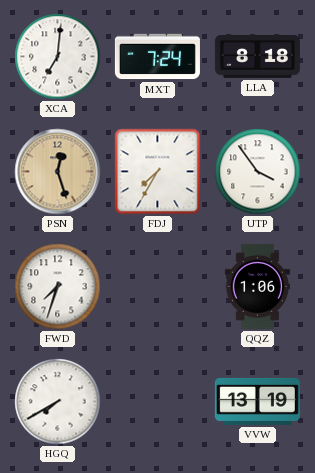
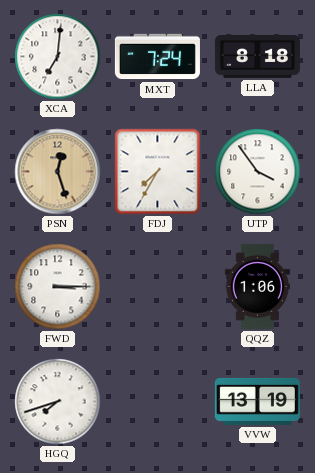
FWD: 7:33 -> 3:15 (58, 287)
HGQ: 7:40 -> 7:42 (58, 402)
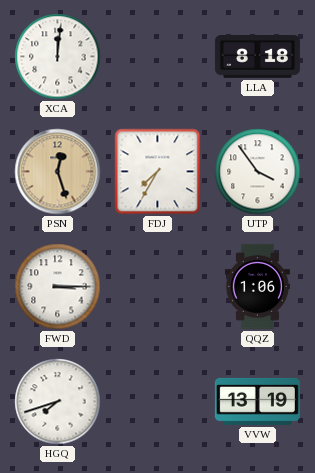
XCA: 7:01 -> 12:01 (58, 57)
MXT: 7:24 -> none (157, 57)
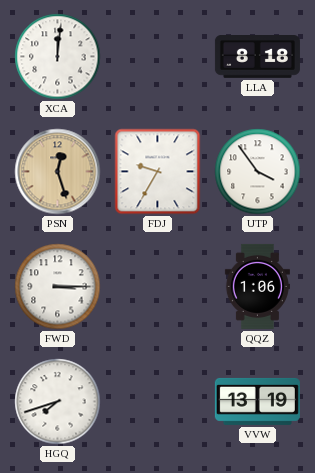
FDJ: 7:35 -> 9:35 (158, 172)
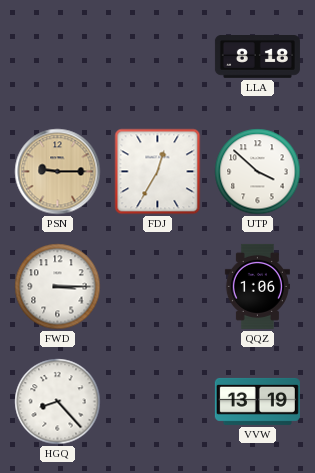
XCA: 12:01 -> none (58, 57)
PSN: 12:27 -> 9:15 (58, 172)
FDJ: 9:35 -> 12:35 (158, 172)
UTP: 3:54 -> 3:52 (258, 172)
HGQ: 7:42 -> 8:23 (58, 402)
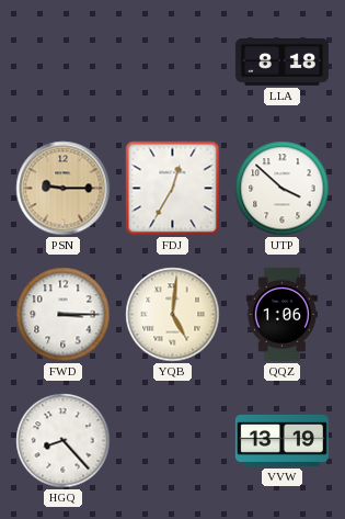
YQB: none -> 5:01 (173, 315)
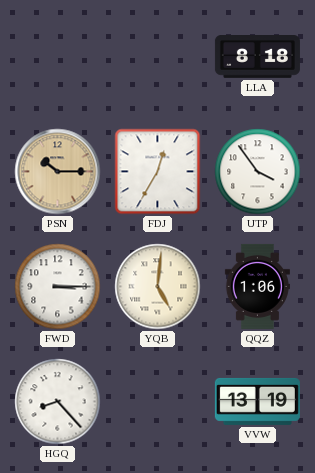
PSN: 9:15 -> 10:15 (58, 172)
UTP: 3:52 -> 3:54 (258, 172)
